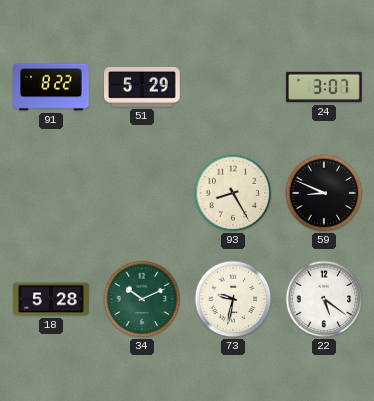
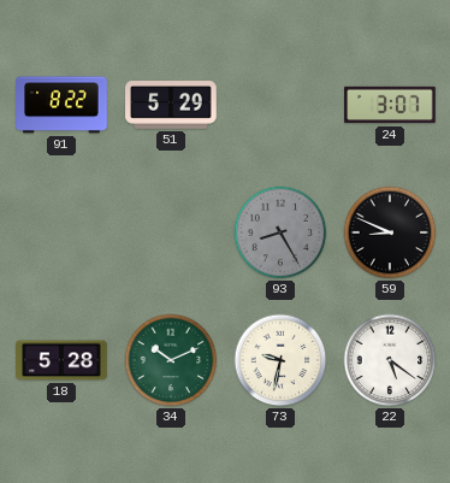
93 dial: cream -> grey (280, 232)
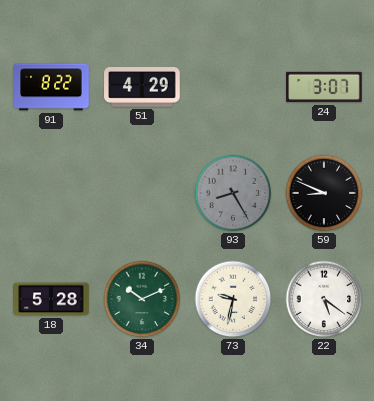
51: 5:29 -> 4:29 (142, 88)
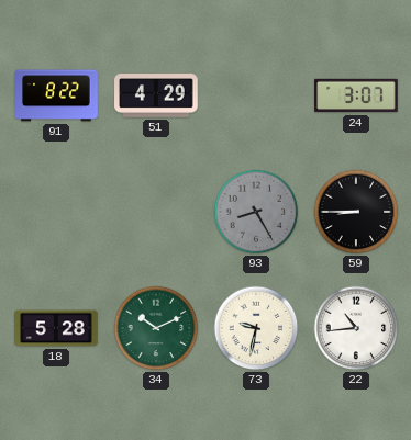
59: 8:49 -> 8:45 (356, 212)
22: 5:21 -> 10:44 (356, 328)
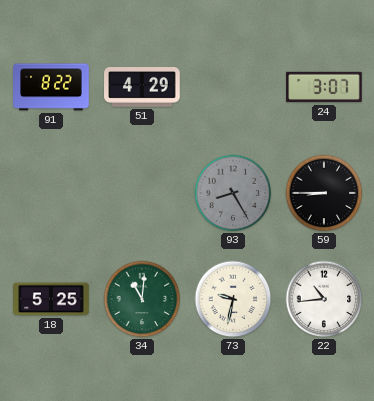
18: 5:28 -> 5:25 (51, 299)
34: 10:11 -> 11:01 (142, 299)
